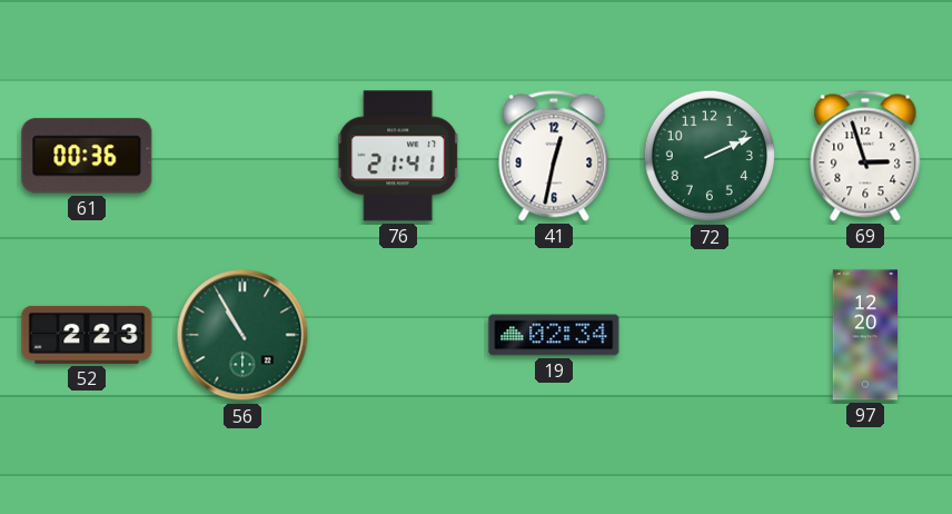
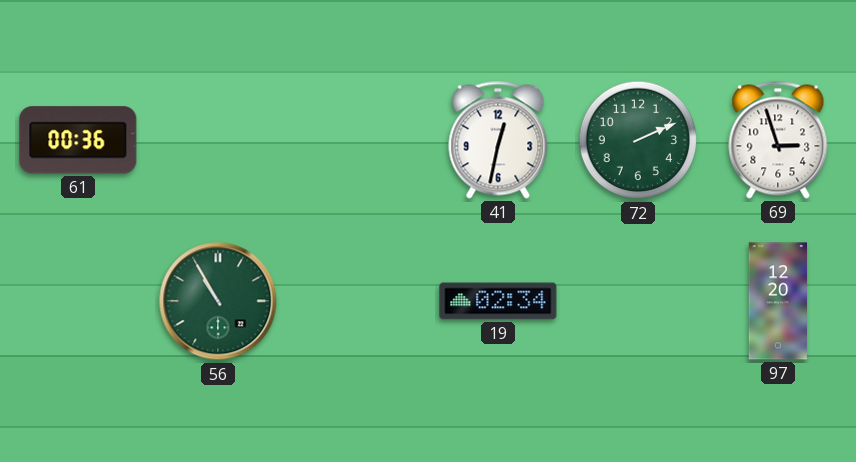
76: 21:41 -> none (399, 156)
52: 2:23 -> none (87, 335)
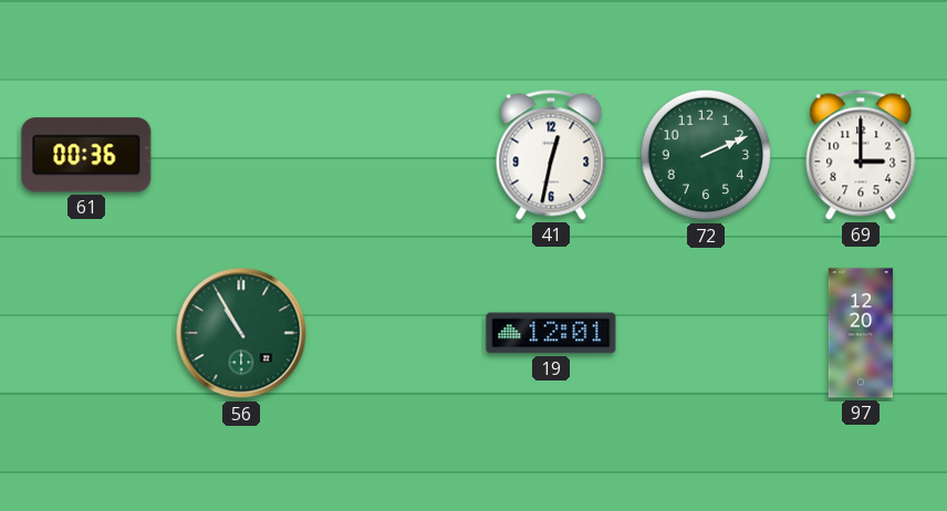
69: 2:57 -> 3:00 (861, 155)
19: 02:34 -> 12:01 (551, 333)
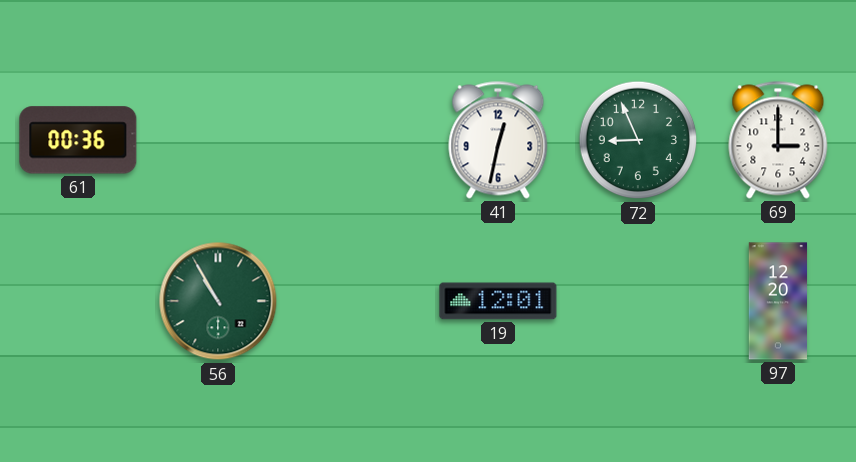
72: 2:11 -> 8:56 (638, 140)
